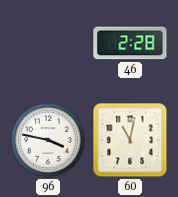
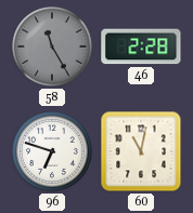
58: none -> 11:25 (53, 48)
96: 3:47 -> 6:48 (53, 152)
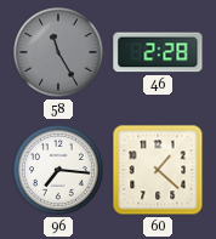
96: 6:48 -> 7:16 (59, 171)
60: 11:02 -> 1:22 (158, 170)
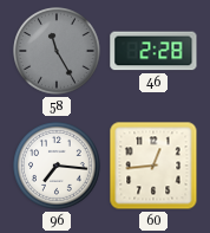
60: 1:22 -> 12:44 (153, 166)
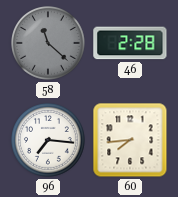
58: 11:25 -> 11:22 (49, 44)
60: 12:44 -> 7:44 (130, 140)
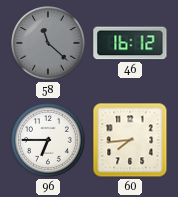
46: 2:28 -> 16:12 (130, 43)
96: 7:16 -> 6:45 (49, 141)
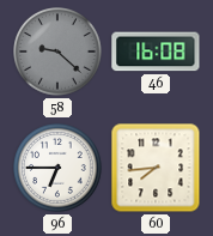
58: 11:22 -> 9:22 (59, 53)
46: 16:12 -> 16:08 (156, 52)
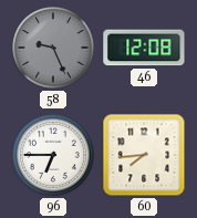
58: 9:22 -> 9:26 (54, 49)
46: 16:08 -> 12:08 (144, 48)
